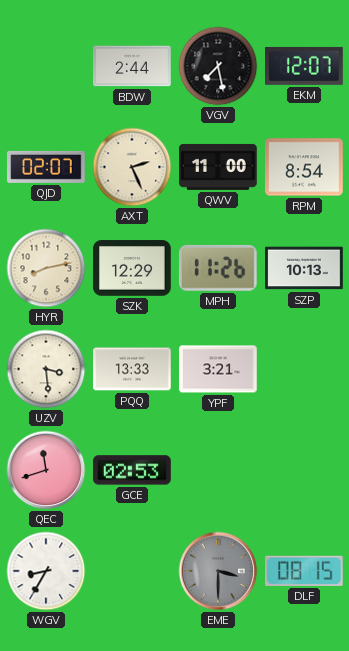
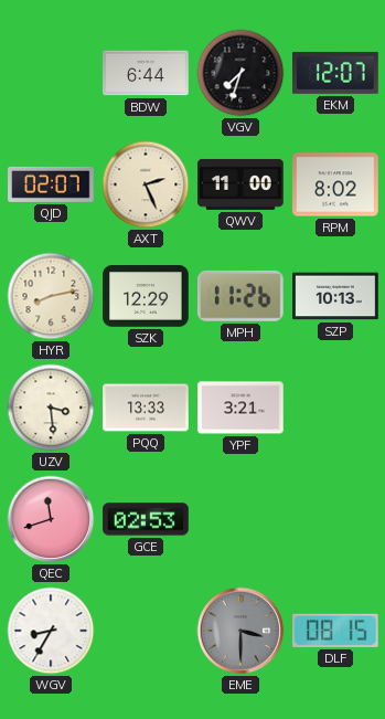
BDW: 2:44 -> 6:44 (146, 73)
VGV: 7:28 -> 7:33 (240, 73)
RPM: 8:54 -> 8:02 (335, 184)
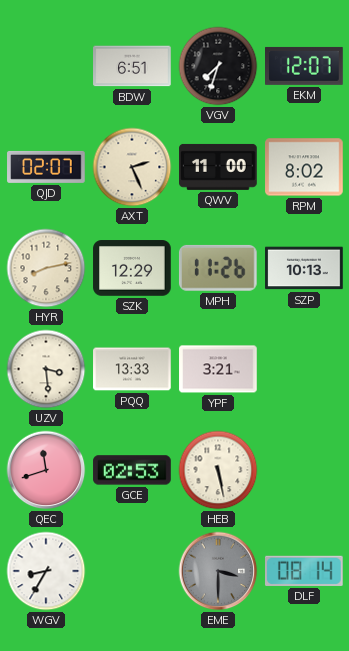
BDW: 6:44 -> 6:51 (132, 66)
HEB: none -> 5:28 (218, 470)
DLF: 08:15 -> 08:14 (305, 571)
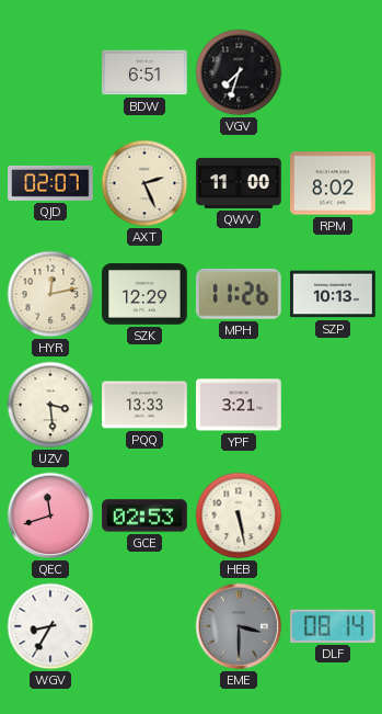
EKM: 12:07 -> none (305, 66)
HYR: 8:13 -> 12:13 (50, 294)
